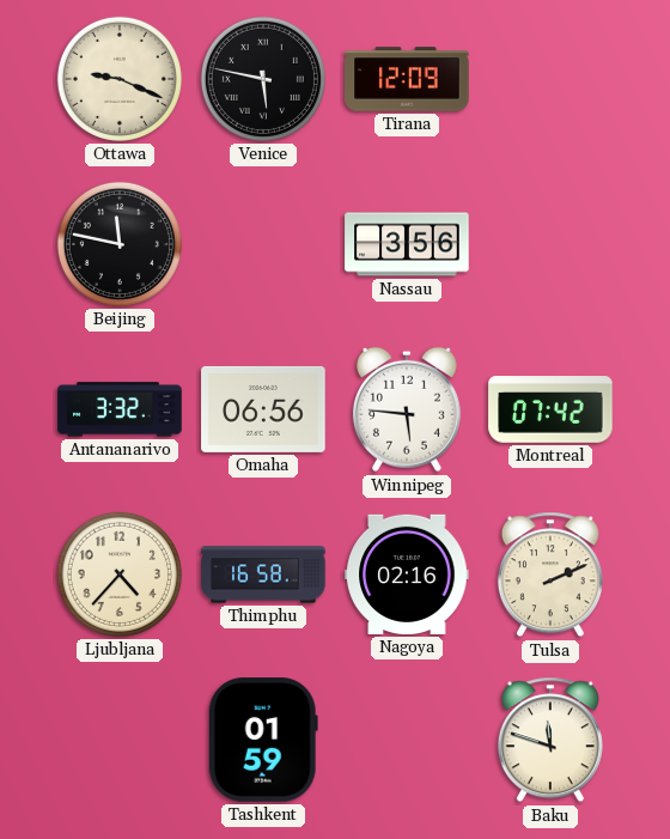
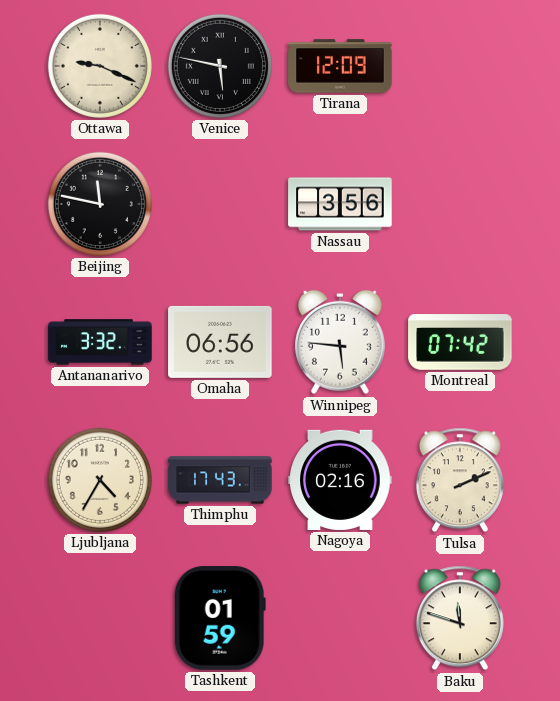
Ljubljana: 4:37 -> 4:35 (100, 480)
Thimphu: 16:58 -> 17:43 (220, 480)
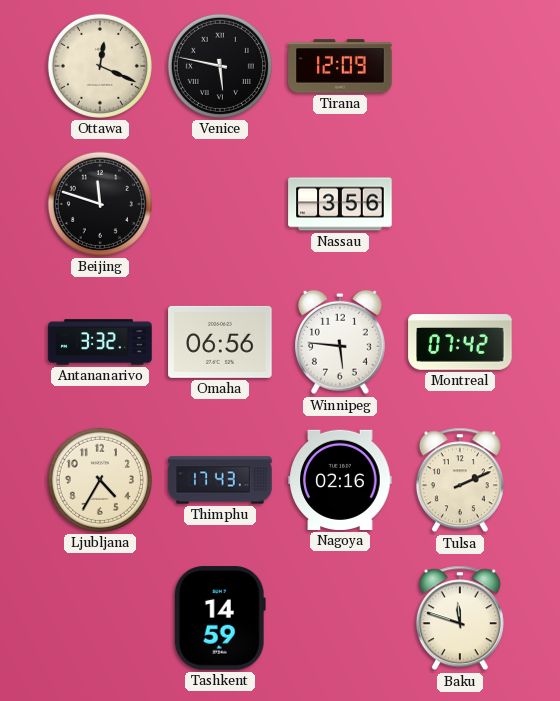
Ottawa: 9:19 -> 12:19 (100, 66)
Beijing: 11:47 -> 11:48 (100, 204)
Tashkent: 01:59 -> 14:59 (220, 618)
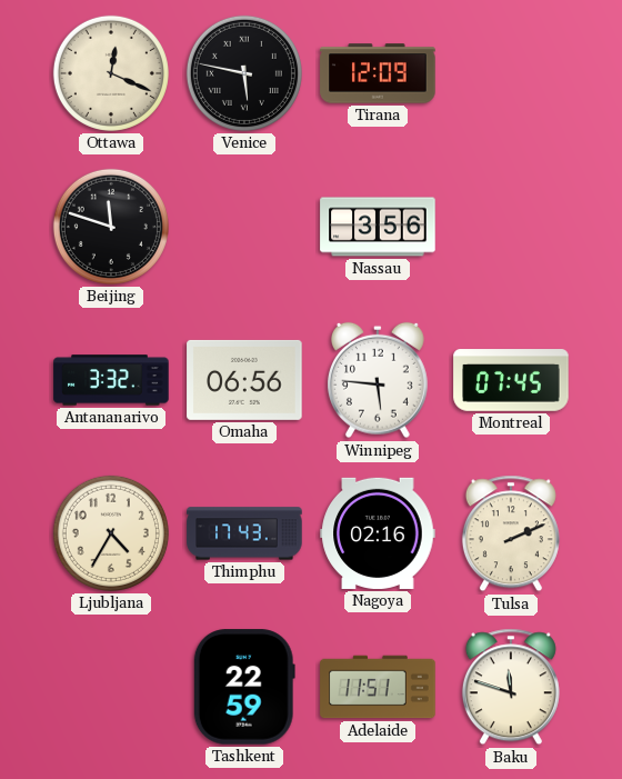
Montreal: 07:42 -> 07:45 (511, 380)
Tashkent: 14:59 -> 22:59 (244, 687)
Adelaide: none -> 11:51 (378, 687)
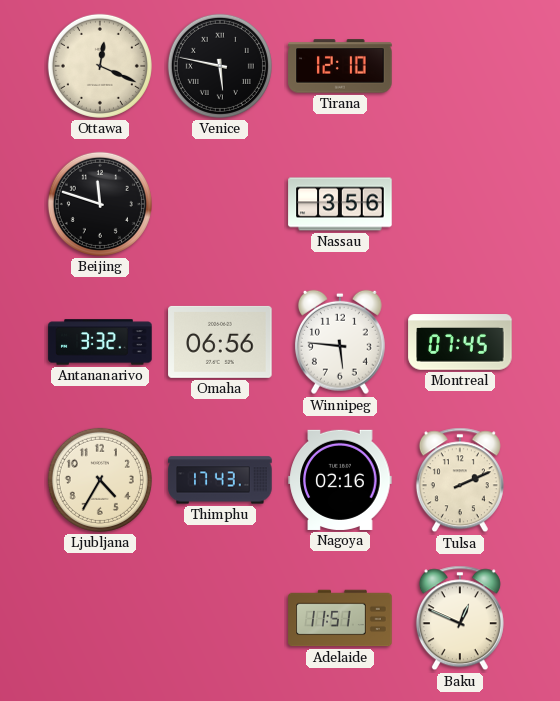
Tirana: 12:09 -> 12:10 (340, 66)
Tashkent: 22:59 -> none (244, 687)
Baku: 11:48 -> 12:49 (460, 618)
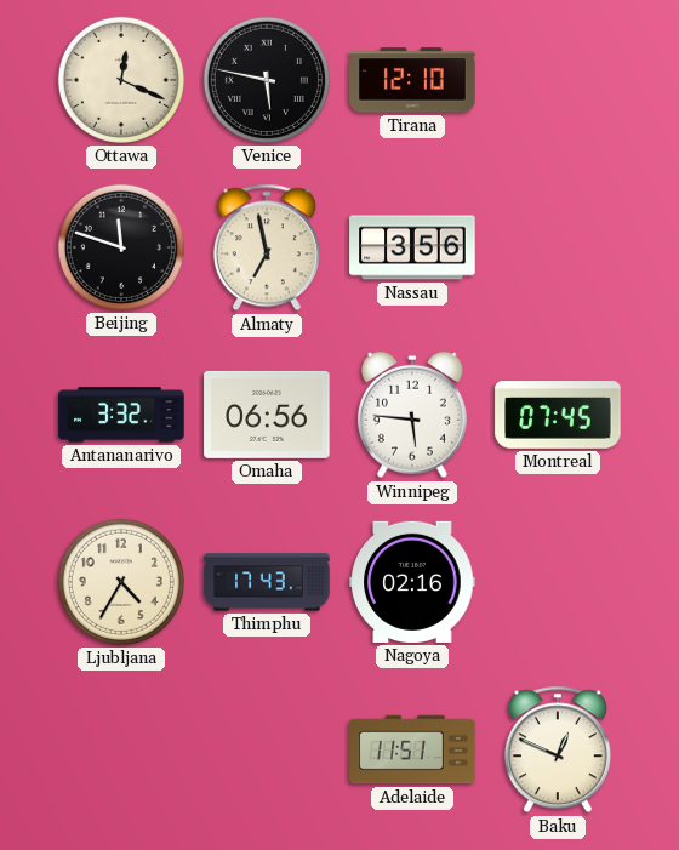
Almaty: none -> 6:58 (267, 247)
Tulsa: 2:11 -> none (460, 480)
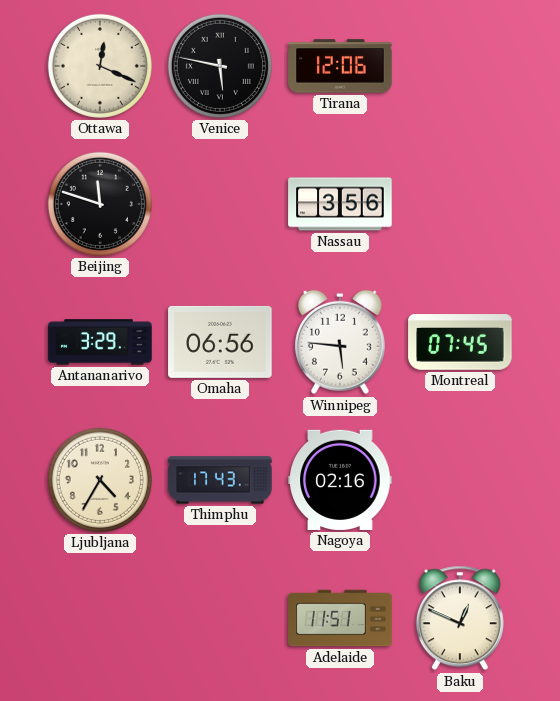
Tirana: 12:10 -> 12:06 (340, 66)
Almaty: 6:58 -> none (267, 247)
Antananarivo: 3:32 -> 3:29 (100, 342)
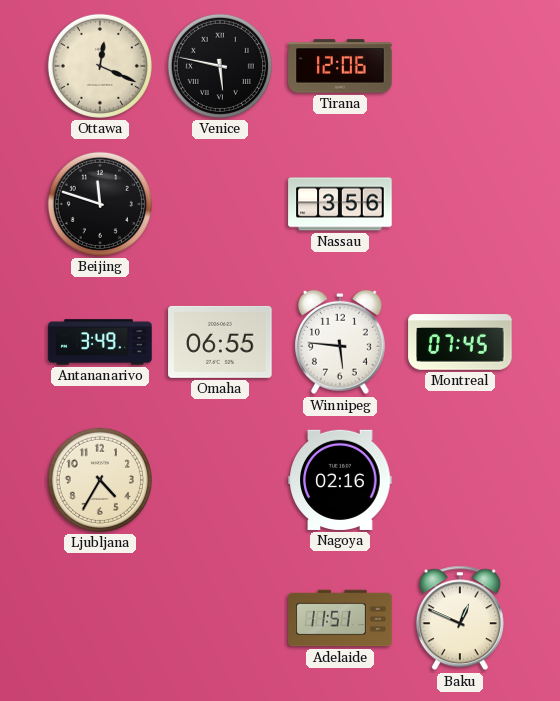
Antananarivo: 3:29 -> 3:49 (100, 342)
Omaha: 06:56 -> 06:55 (220, 342)
Thimphu: 17:43 -> none (220, 480)
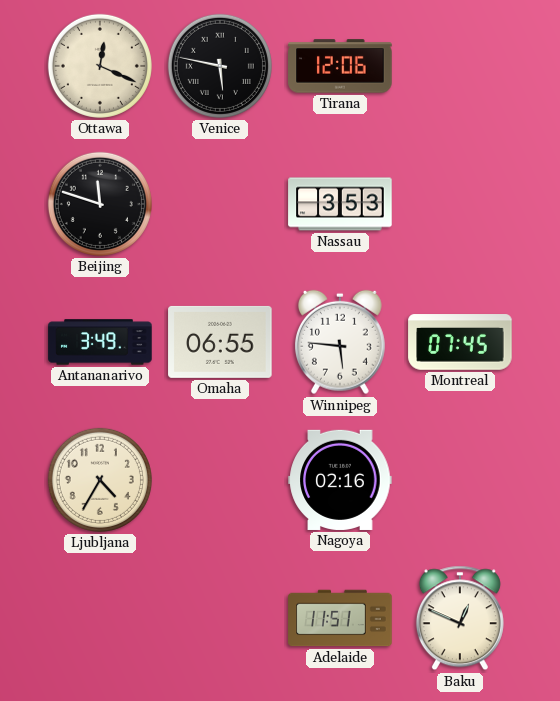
Nassau: 3:56 -> 3:53 (340, 204)
